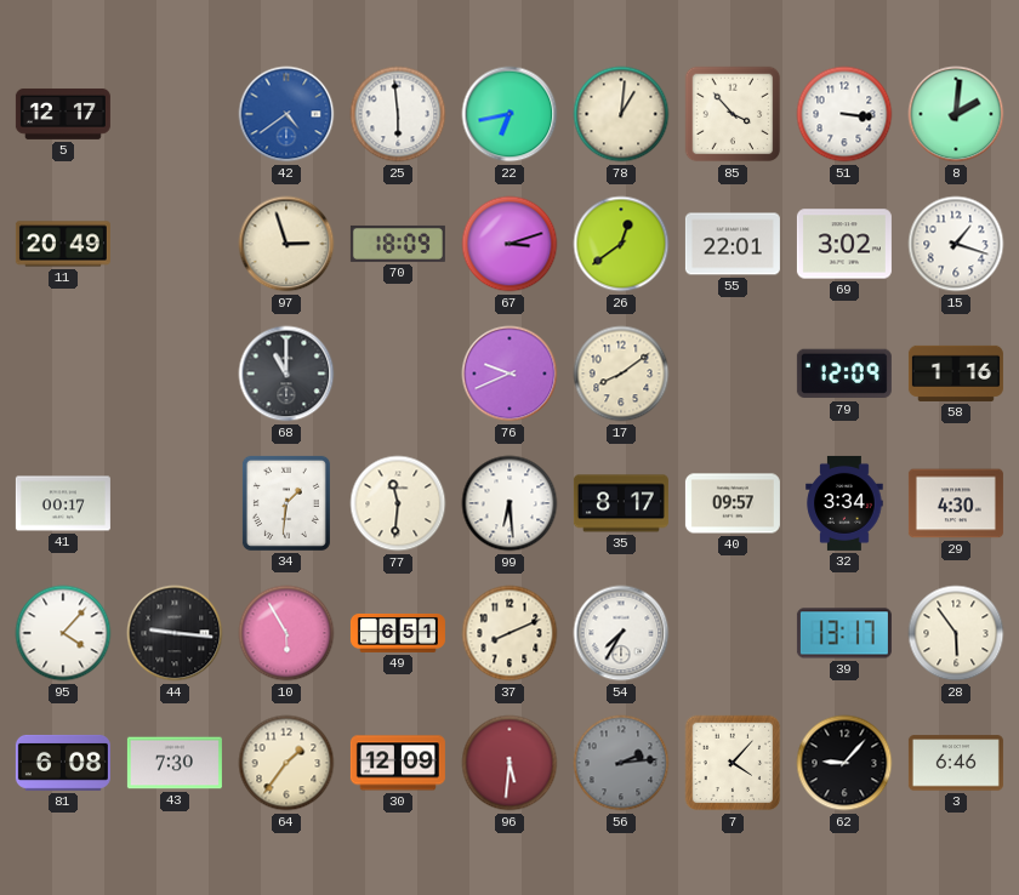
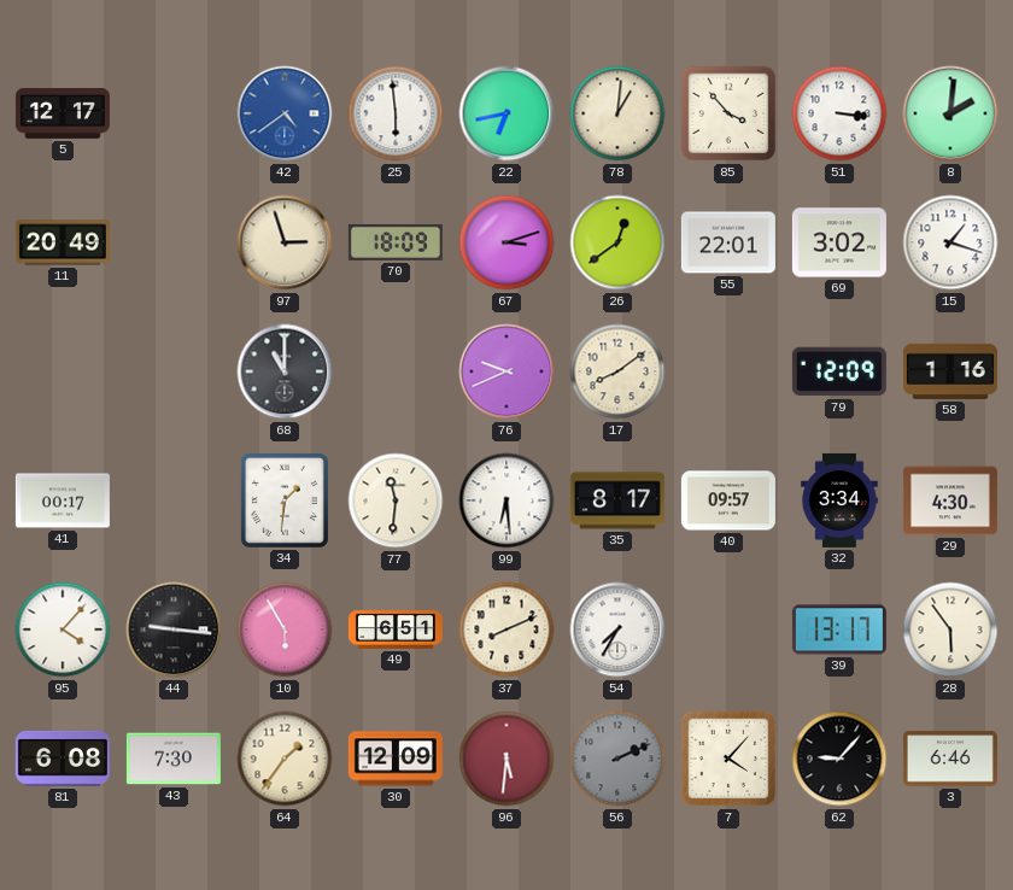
56: 2:14 -> 2:11 (617, 759)
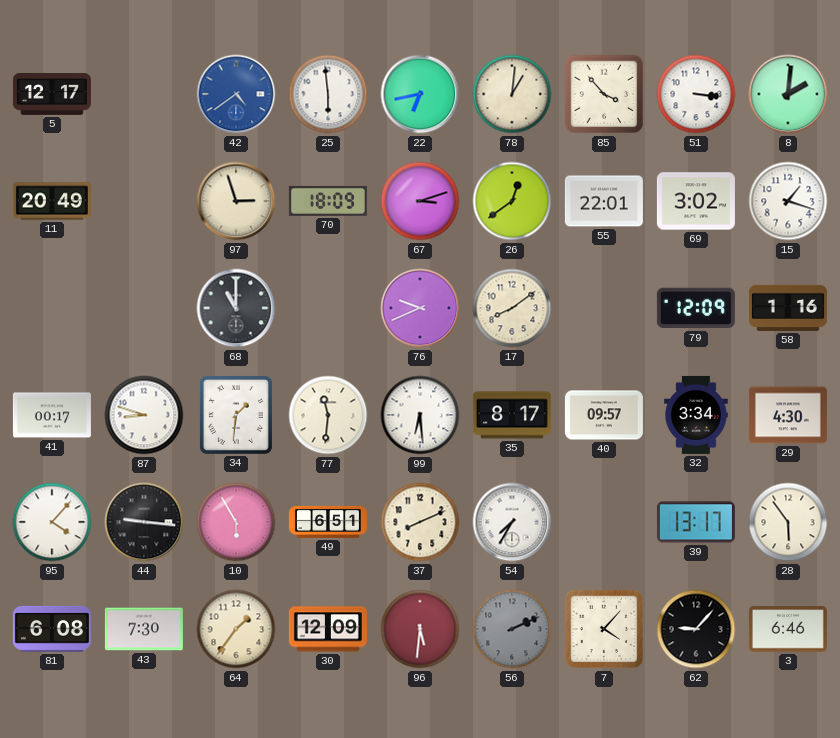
87: none -> 8:48 (144, 415)
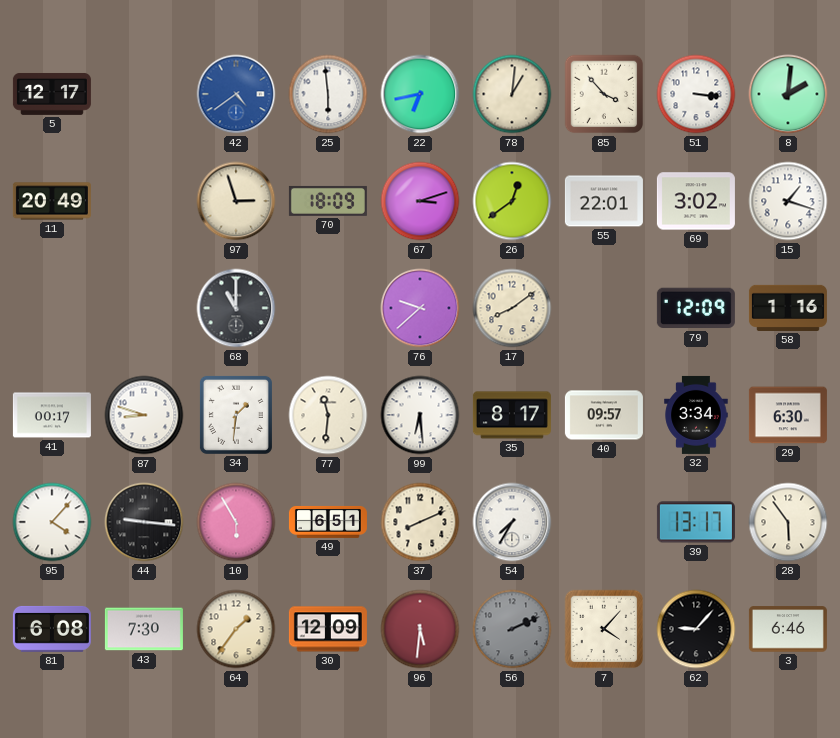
76: 9:41 -> 9:38 (420, 308)
29: 4:30 -> 6:30 (788, 415)
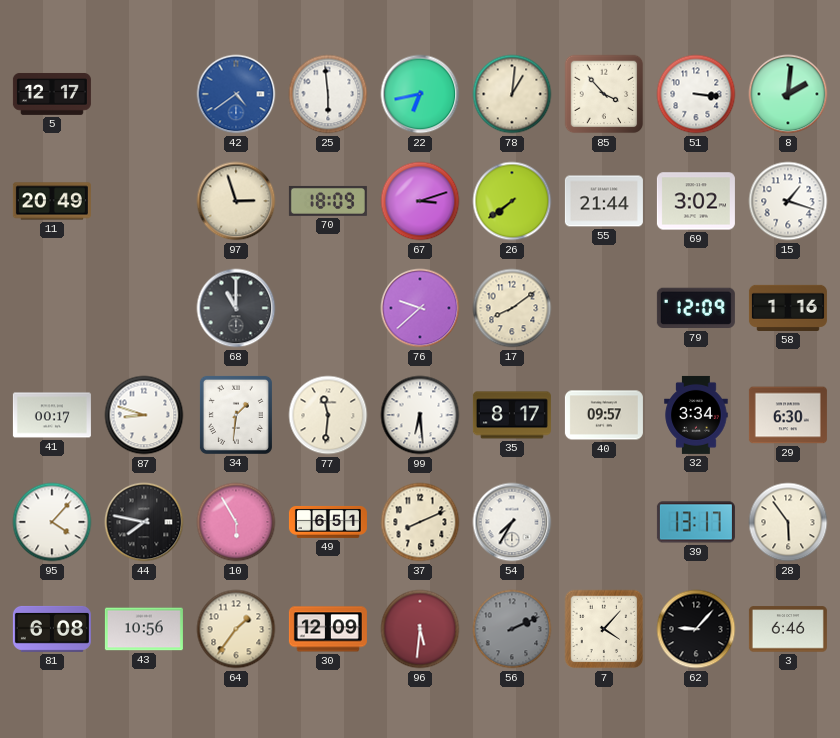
26: 12:39 -> 7:39 (512, 201)
55: 22:01 -> 21:44 (604, 201)
44: 9:16 -> 7:47 (144, 522)
43: 7:30 -> 10:56 (144, 629)
